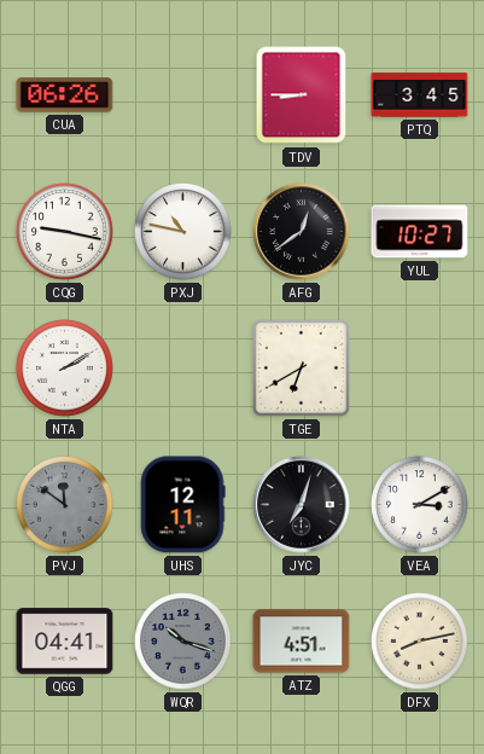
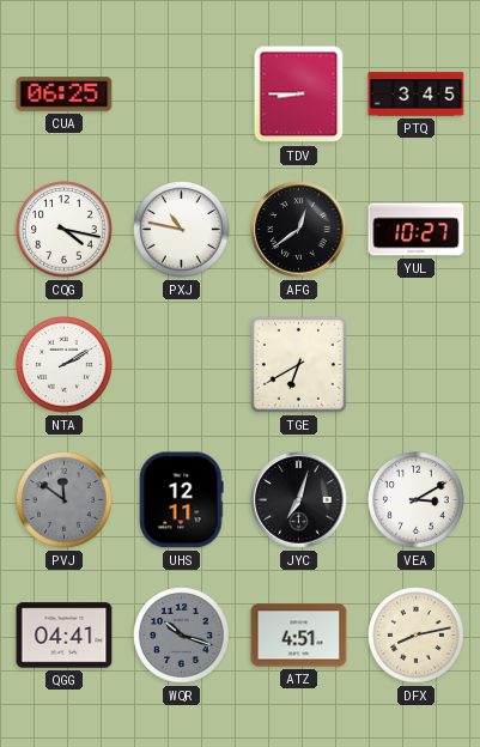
CUA: 06:26 -> 06:25 (65, 95)
CQG: 9:17 -> 4:17 (65, 230)
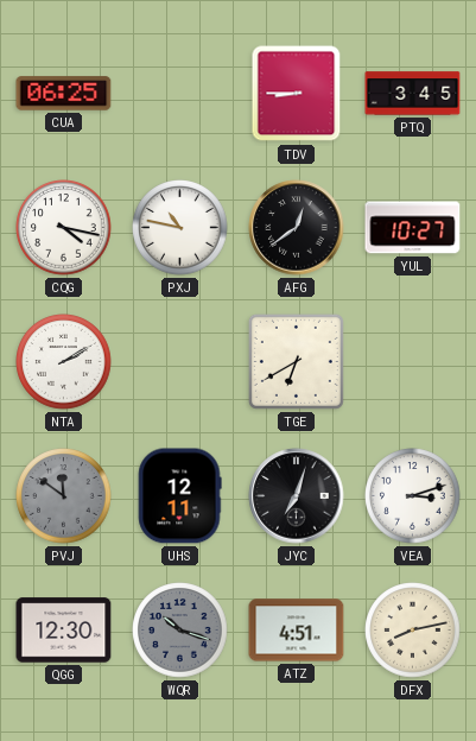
VEA: 3:10 -> 3:12 (413, 496)
QGG: 04:41 -> 12:30 (64, 631)
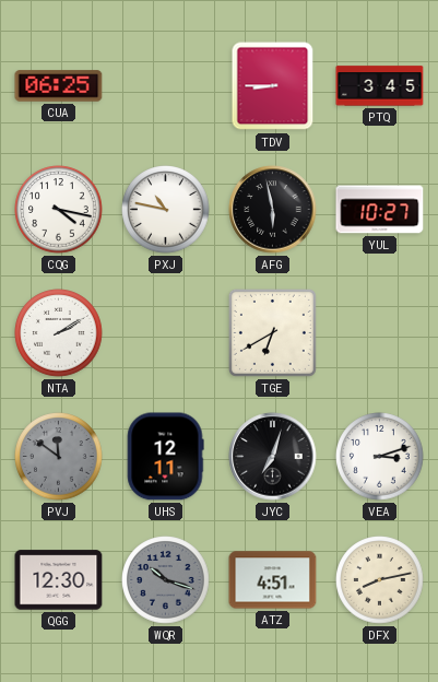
AFG: 12:39 -> 5:58 (273, 210)
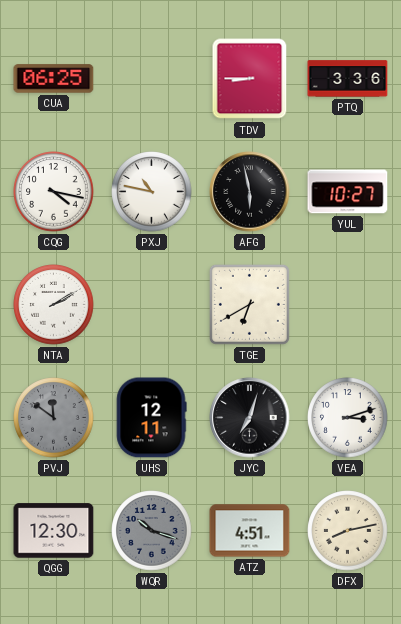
PTQ: 3:45 -> 3:36 (348, 79)
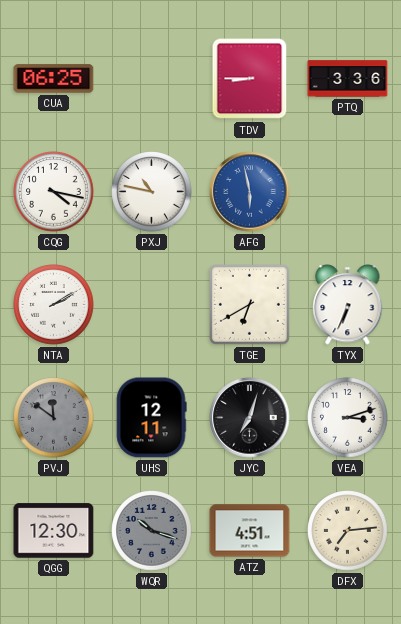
AFG dial: black -> blue (250, 192)
YUL: 10:27 -> none (348, 192)
TYX: none -> 6:34 (348, 305)
DFX: 8:13 -> 7:14 (348, 531)
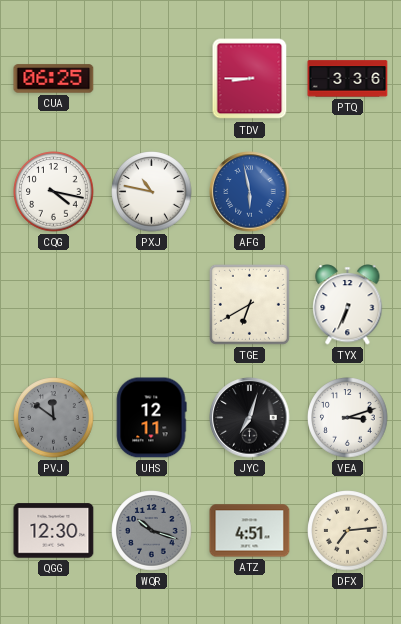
NTA: 2:10 -> none (54, 305)
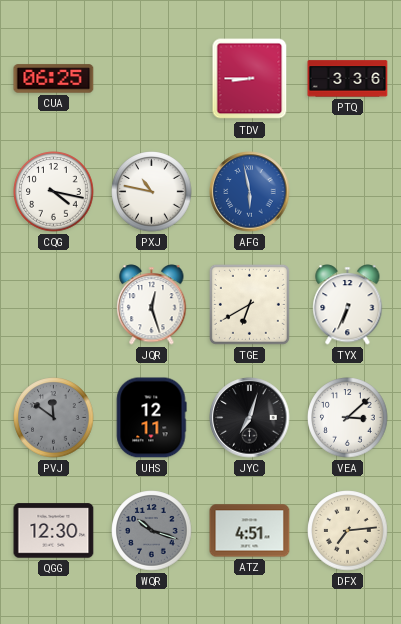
JQR: none -> 12:27 (152, 305)
VEA: 3:12 -> 3:08 (348, 418)
